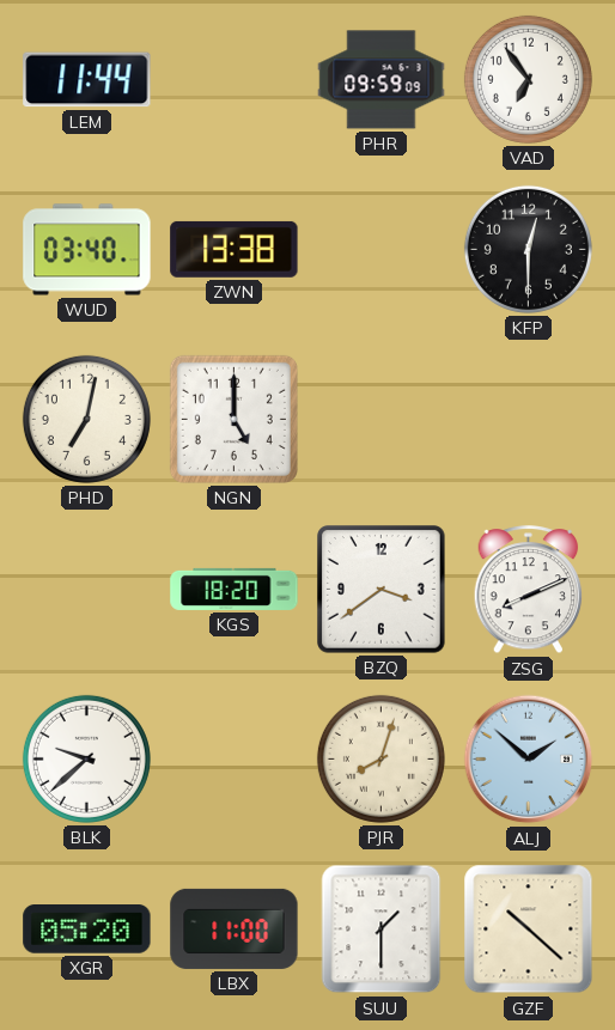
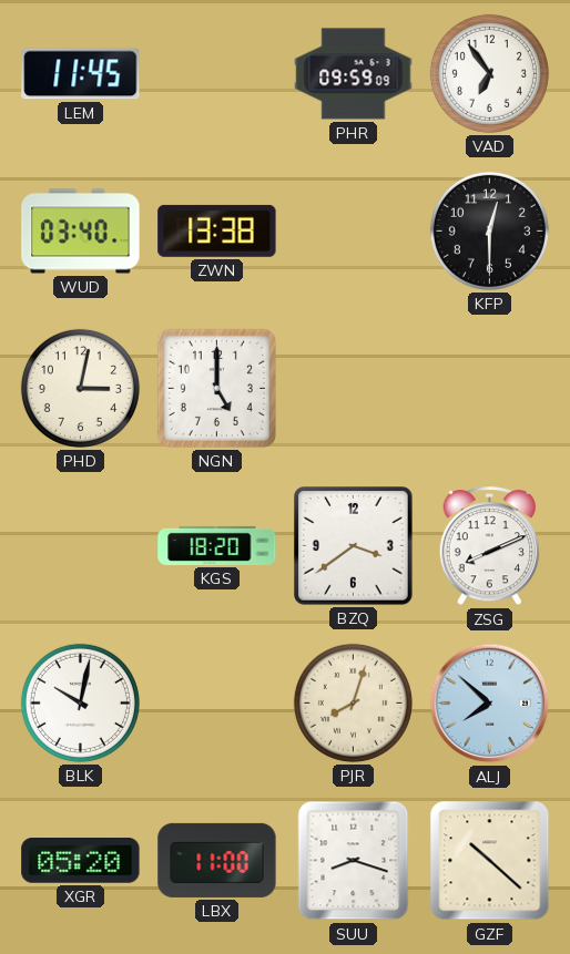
LEM: 11:44 -> 11:45 (81, 74)
PHD: 7:02 -> 3:02 (80, 388)
BLK: 9:38 -> 10:02 (80, 702)
ALJ: 1:52 -> 7:52 (490, 704)
SUU: 1:30 -> 8:18 (354, 861)
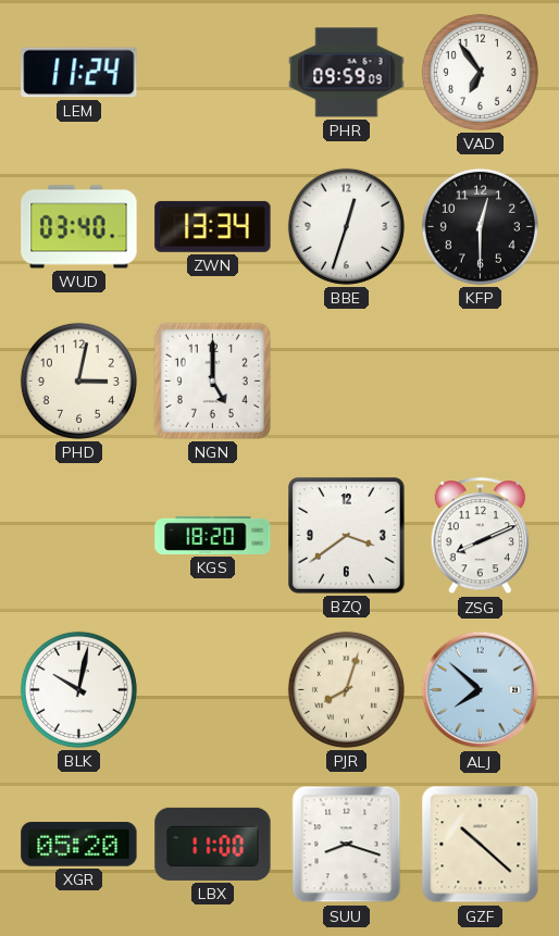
LEM: 11:45 -> 11:24 (79, 73)
ZWN: 13:38 -> 13:34 (213, 226)
BBE: none -> 12:33 (346, 226)
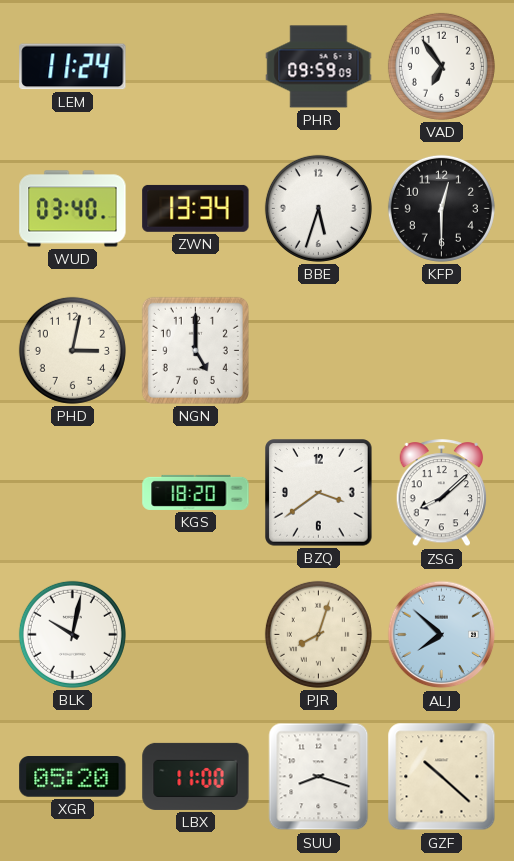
BBE: 12:33 -> 5:33 (318, 208)
ZSG: 8:11 -> 8:08 (442, 493)
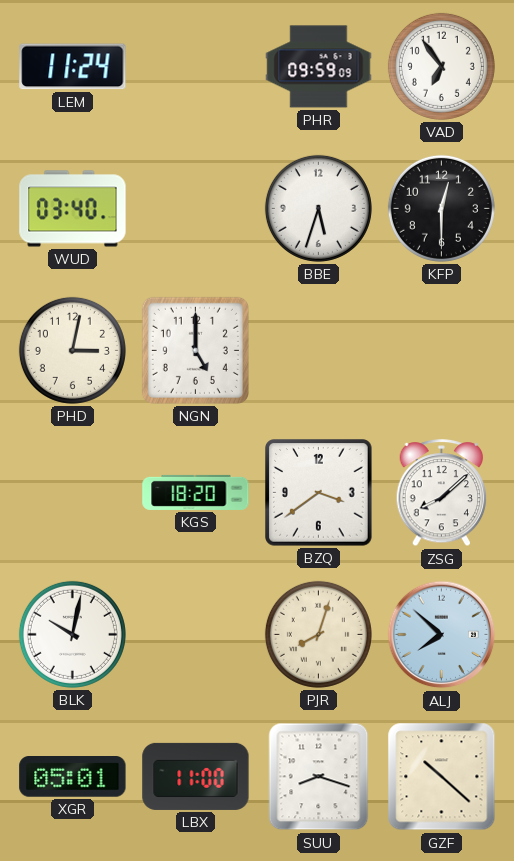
ZWN: 13:34 -> none (196, 208)
XGR: 05:20 -> 05:01 (73, 777)
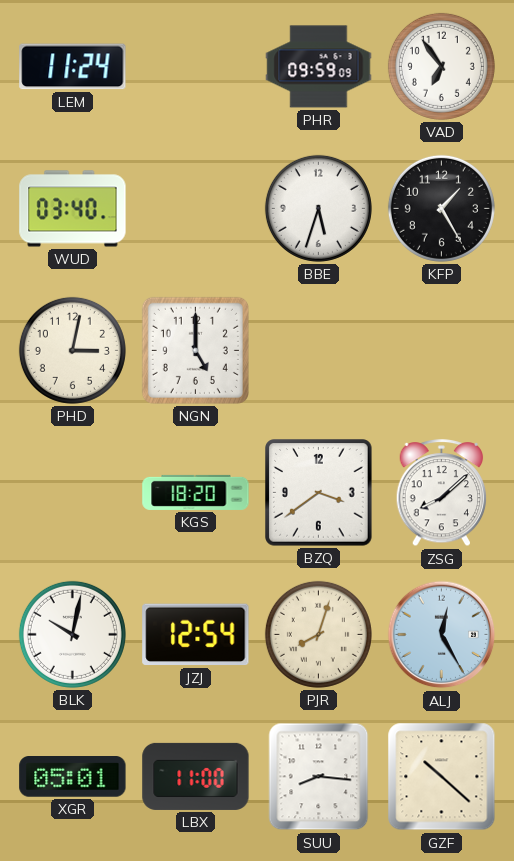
KFP: 12:30 -> 1:25 (441, 208)
JZJ: none -> 12:54 (196, 635)
ALJ: 7:52 -> 12:25 (442, 635)
SUU: 8:18 -> 8:16 (319, 777)
